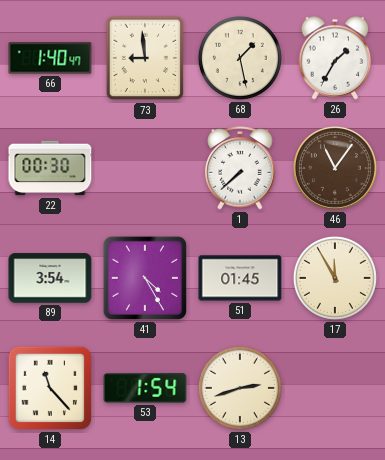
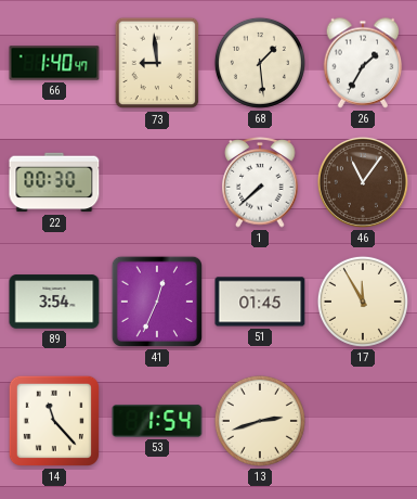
68: 1:28 -> 1:29 (260, 63)
41: 4:25 -> 12:34 (157, 302)
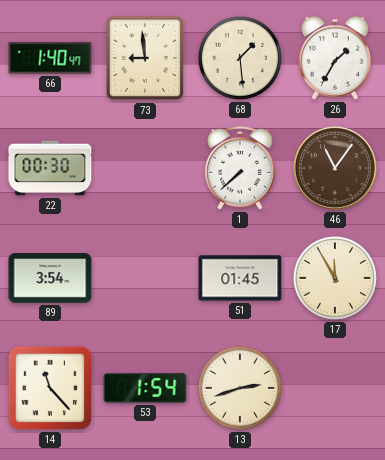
41: 12:34 -> none (157, 302)
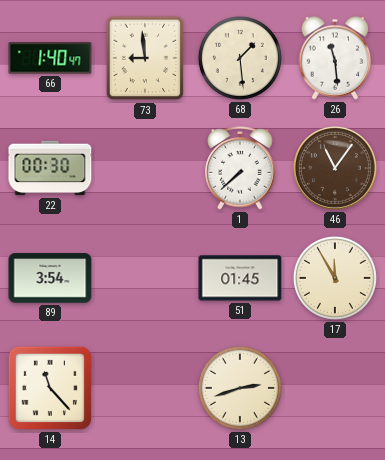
26: 1:35 -> 11:29 (335, 58)
53: 1:54 -> none (145, 388)
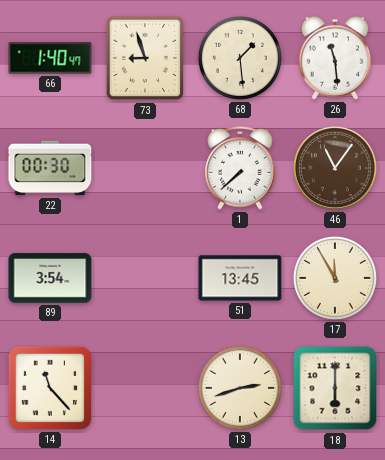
73: 8:59 -> 8:57 (145, 58)
51: 01:45 -> 13:45 (240, 278)
18: none -> 6:00 (335, 388)
